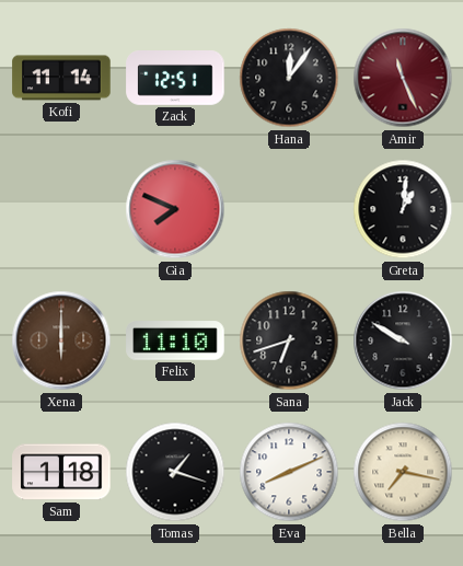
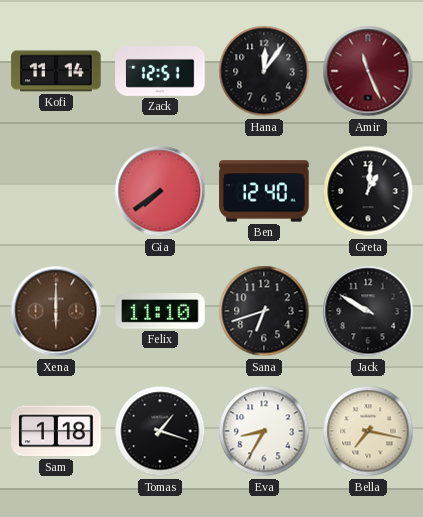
Gia: 7:49 -> 7:39 (160, 191)
Ben: none -> 12:40 (264, 191)
Eva: 8:11 -> 8:35 (264, 431)
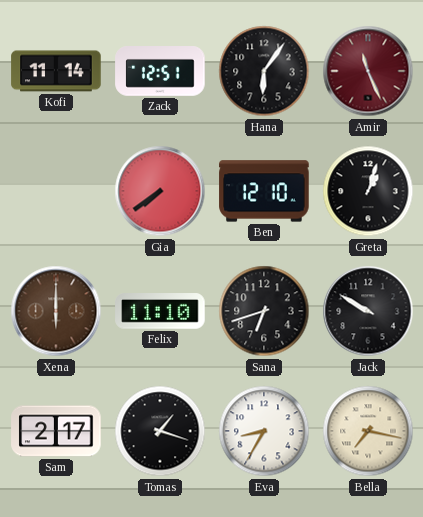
Hana: 12:06 -> 6:06 (264, 71)
Ben: 12:40 -> 12:10 (264, 191)
Greta: 1:01 -> 1:03 (368, 191)
Sam: 1:18 -> 2:17 (56, 431)
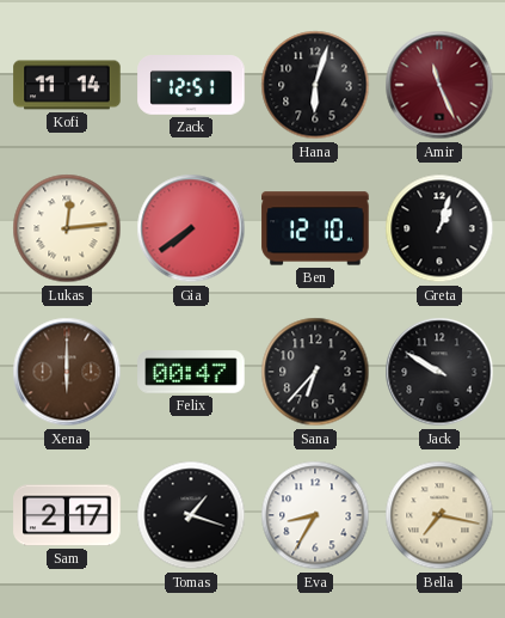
Hana: 6:06 -> 6:03 (315, 85)
Lukas: none -> 12:14 (67, 228)
Felix: 11:10 -> 00:47 (191, 372)
Sana: 6:42 -> 6:37 (315, 372)
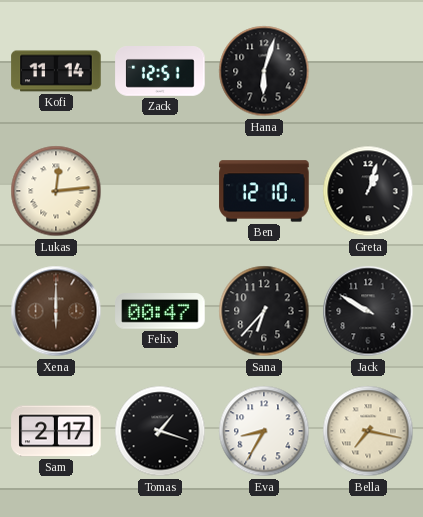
Amir: 11:26 -> none (439, 85)
Gia: 7:39 -> none (191, 228)
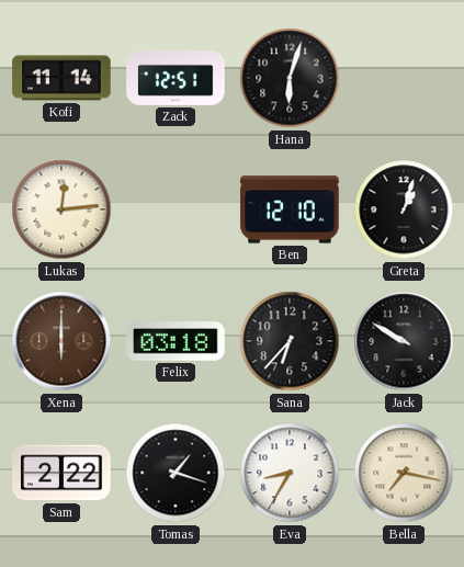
Felix: 00:47 -> 03:18 (176, 341)
Sam: 2:17 -> 2:22 (61, 473)
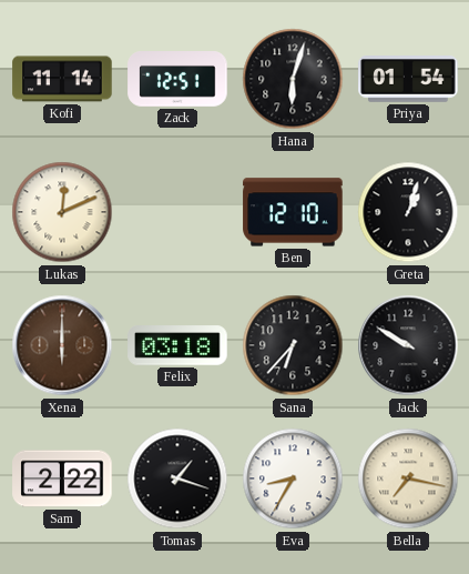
Priya: none -> 01:54 (408, 80)
Lukas: 12:14 -> 12:11 (62, 212)
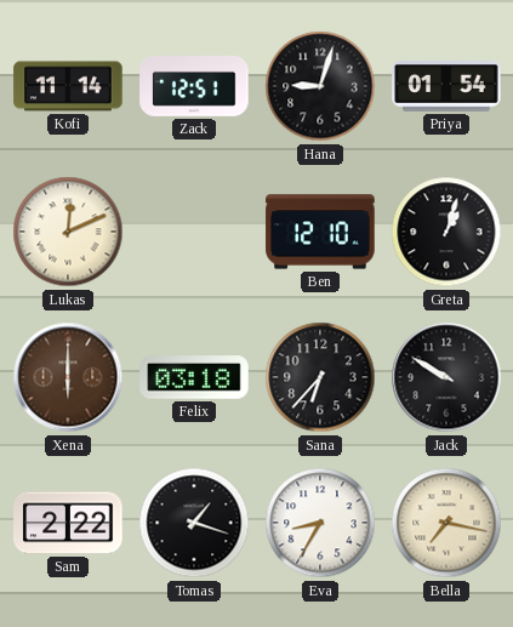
Hana: 6:03 -> 9:03 (320, 86)
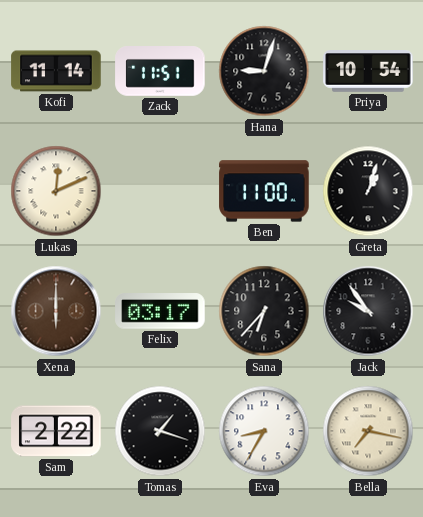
Zack: 12:51 -> 11:51 (160, 72)
Priya: 01:54 -> 10:54 (368, 72)
Ben: 12:10 -> 11:00 (264, 191)
Felix: 03:18 -> 03:17 (160, 311)
Jack: 9:50 -> 9:54 (368, 311)
